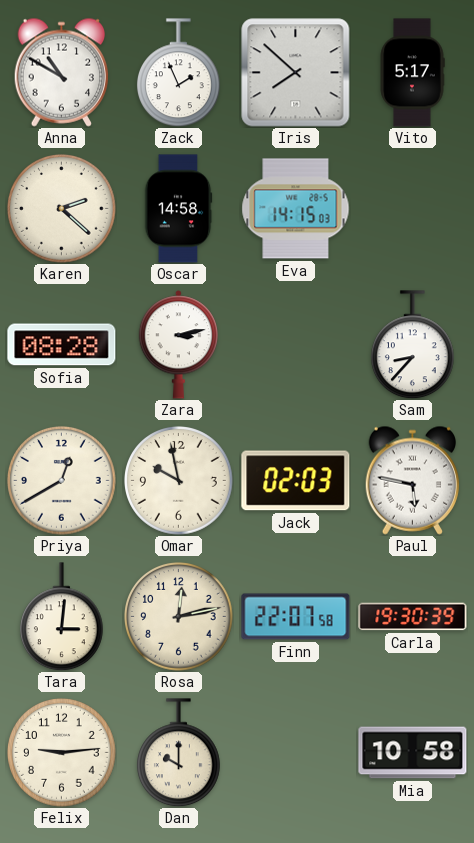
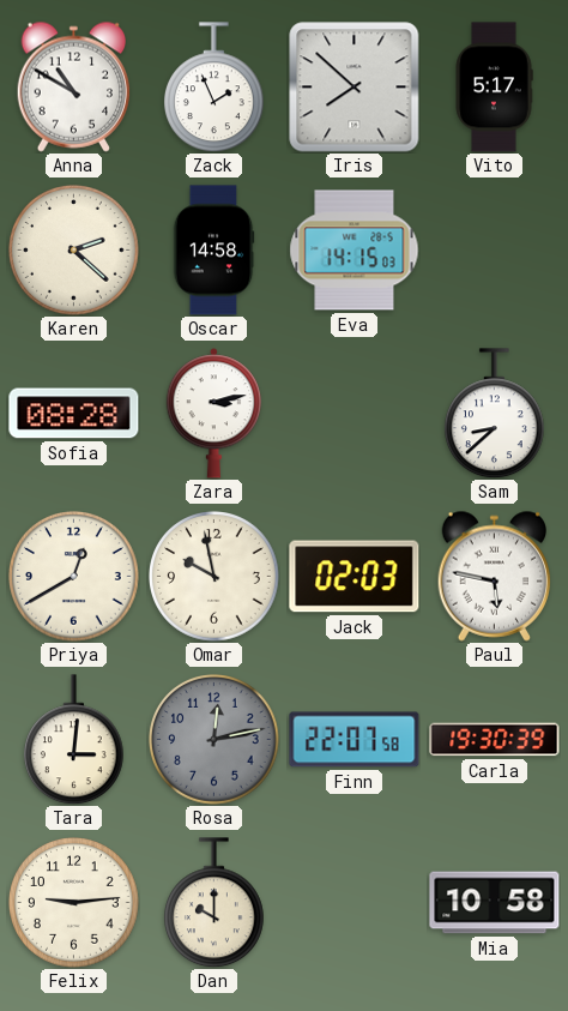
Sam: 8:37 -> 8:38 (495, 414)
Rosa dial: cream -> grey (214, 740)
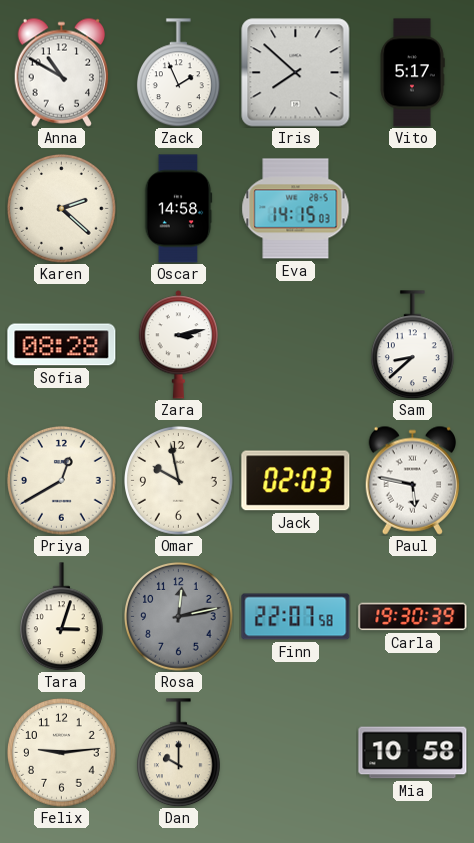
Tara: 3:01 -> 3:03 (62, 617)
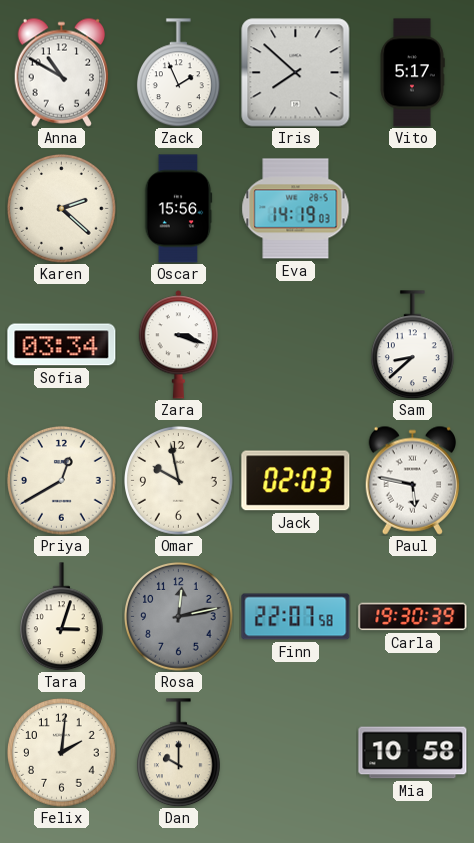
Oscar: 14:58 -> 15:56 (178, 209)
Eva: 14:15 -> 14:19 (296, 209)
Sofia: 08:28 -> 03:34 (62, 345)
Zara: 3:13 -> 3:18 (178, 345)
Felix: 9:14 -> 2:01 (62, 753)
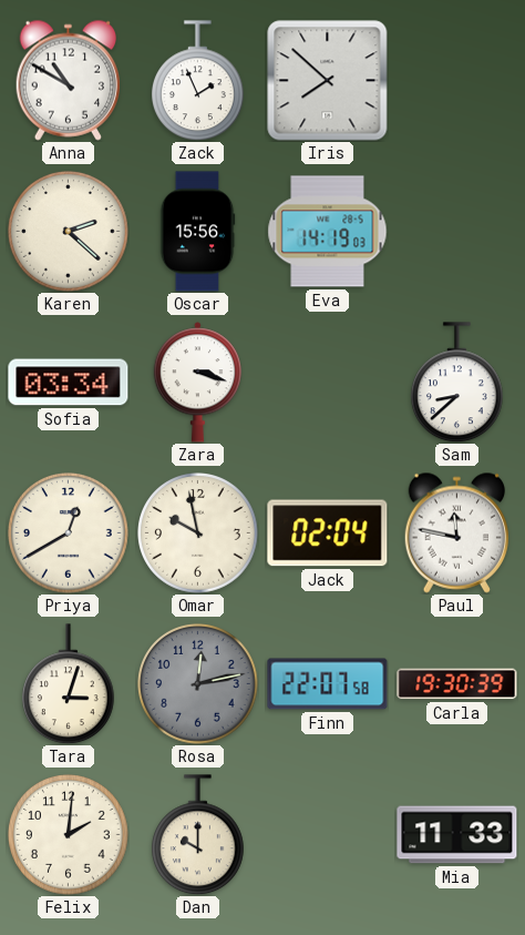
Vito: 5:17 -> none (412, 73)
Jack: 02:03 -> 02:04 (328, 533)
Paul: 5:47 -> 11:47 (457, 532)
Mia: 10:58 -> 11:33 (457, 835)
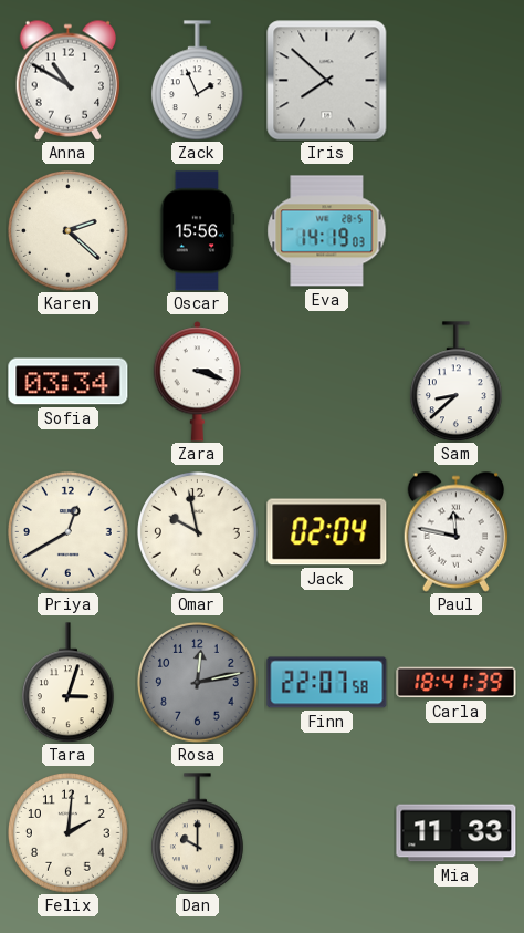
Carla: 19:30 -> 18:41 (457, 683)
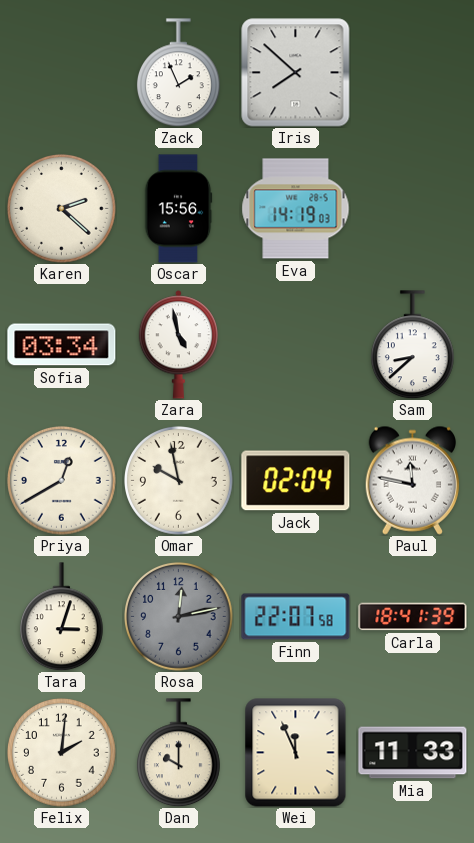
Anna: 10:50 -> none (69, 80)
Zara: 3:18 -> 4:58 (178, 345)
Wei: none -> 11:56 (296, 753)
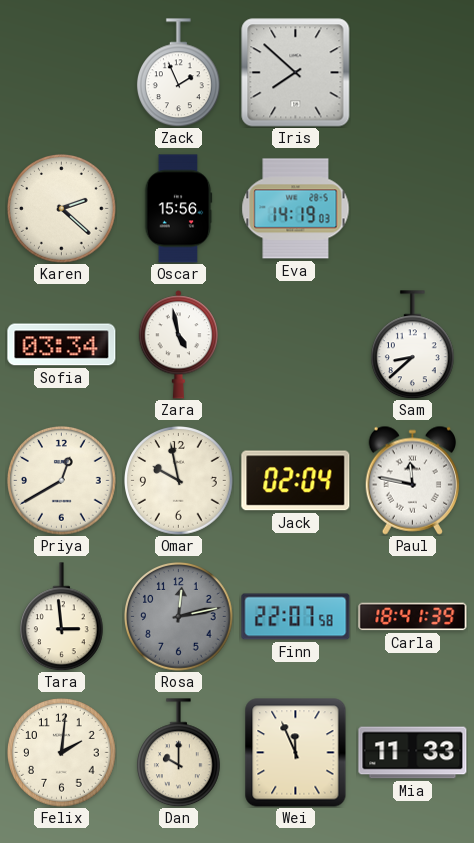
Tara: 3:03 -> 2:59 (62, 617)
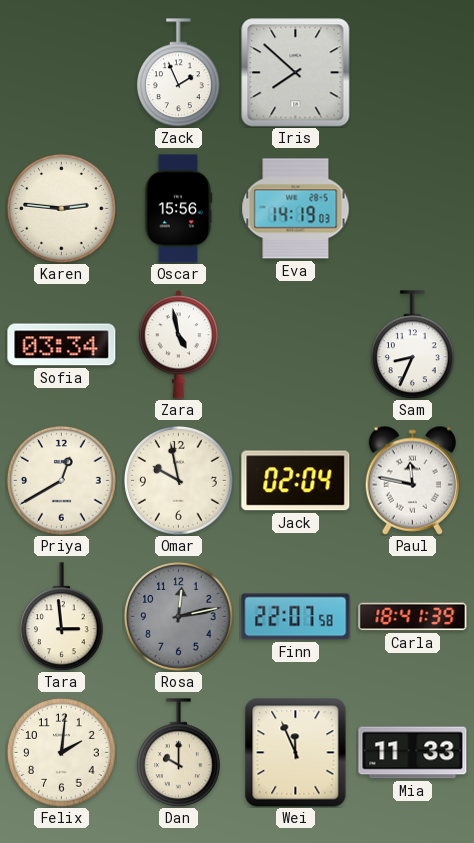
Karen: 2:22 -> 2:46 (62, 209)
Sam: 8:38 -> 8:34 (413, 345)
